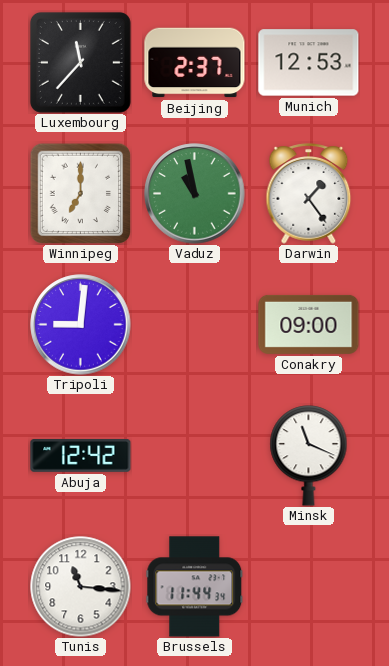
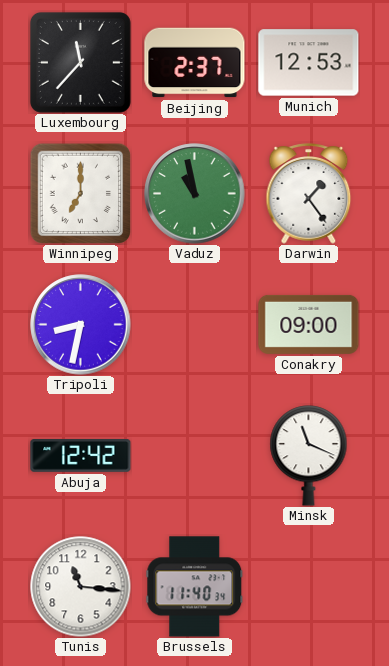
Tripoli: 9:01 -> 8:32 (81, 325)
Brussels: 11:44 -> 11:40 (195, 587)
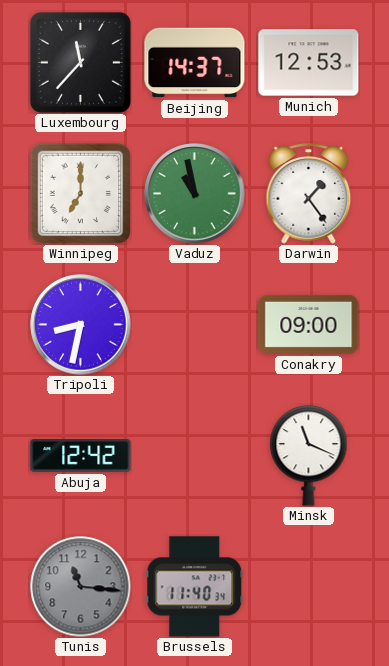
Beijing: 2:37 -> 14:37 (195, 63)
Tunis dial: white -> grey (81, 587)
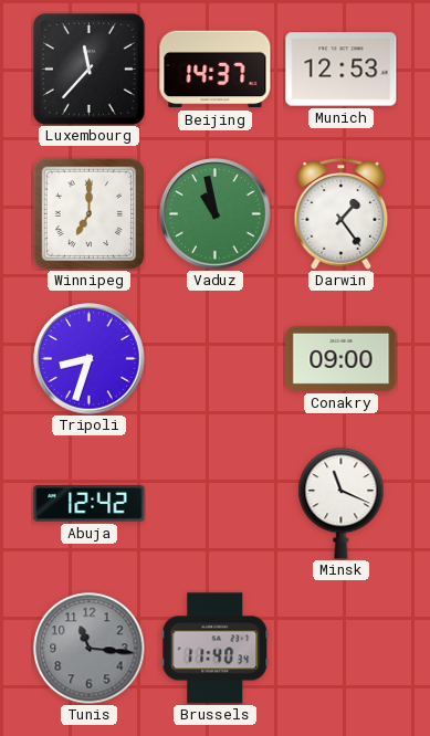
Tripoli: 8:32 -> 8:33 (90, 359)
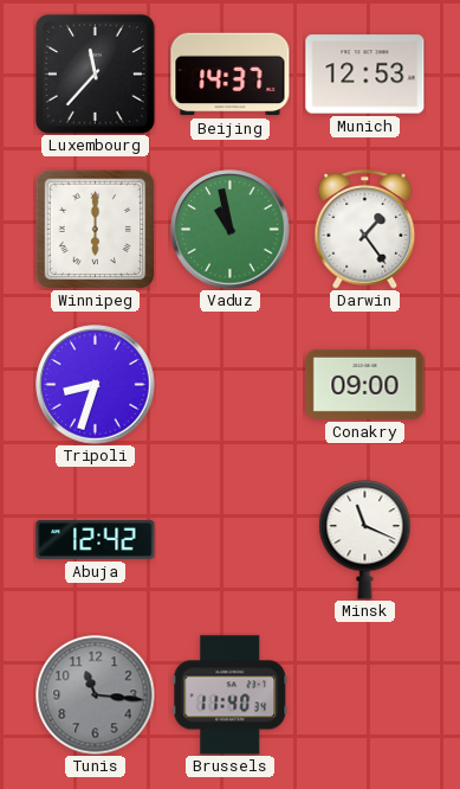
Winnipeg: 7:00 -> 6:00 (95, 229)
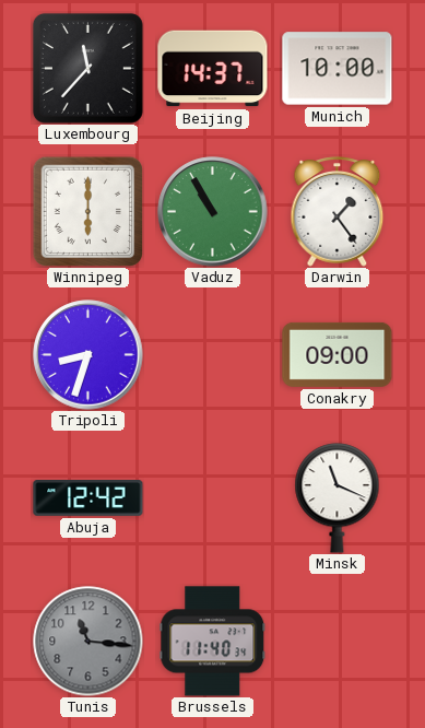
Munich: 12:53 -> 10:00 (338, 69)
Vaduz: 10:58 -> 10:55 (213, 212)
